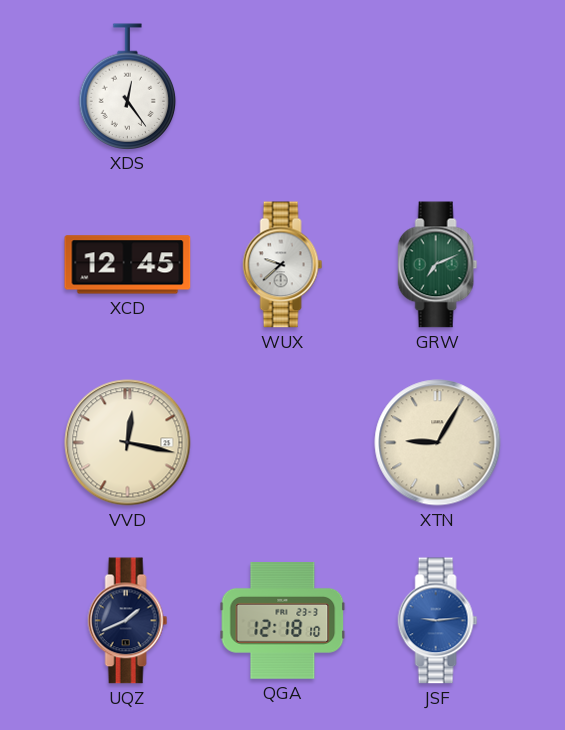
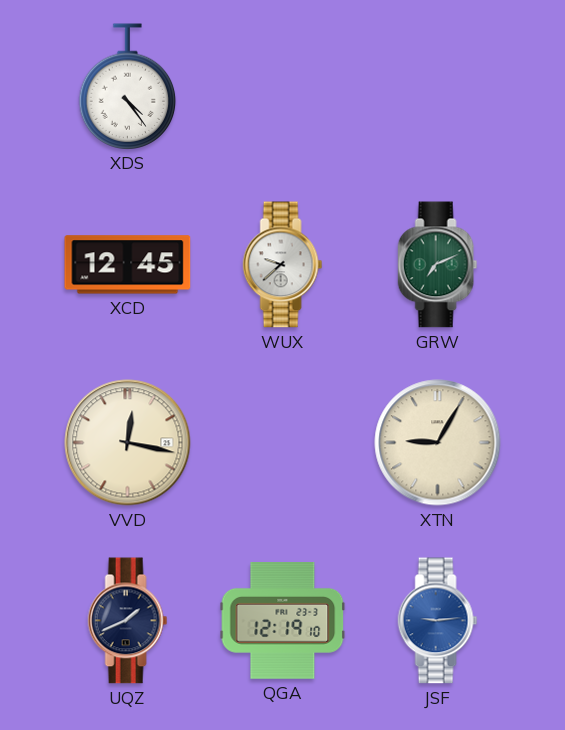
XDS: 12:24 -> 4:24 (128, 86)
QGA: 12:18 -> 12:19 (283, 621)
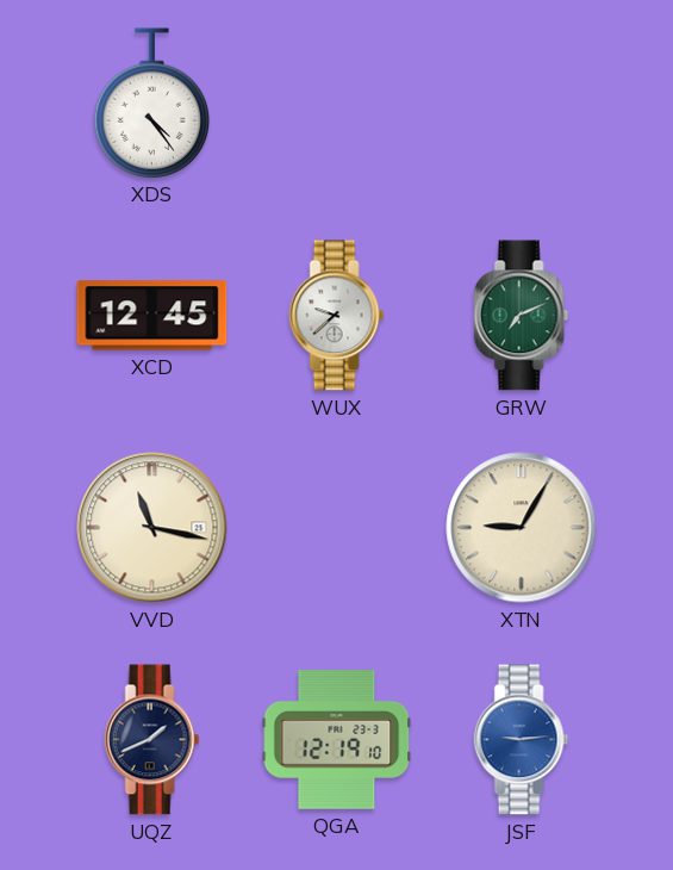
VVD: 12:17 -> 11:17 (152, 528)
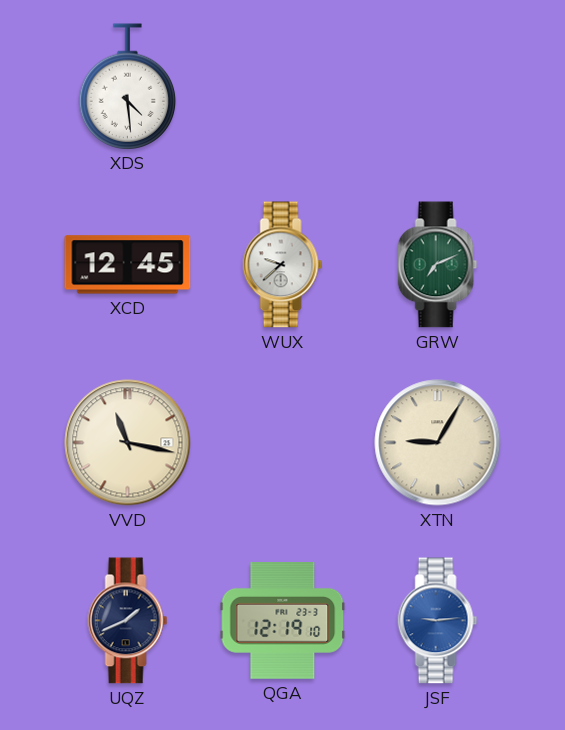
XDS: 4:24 -> 4:29 (128, 86)
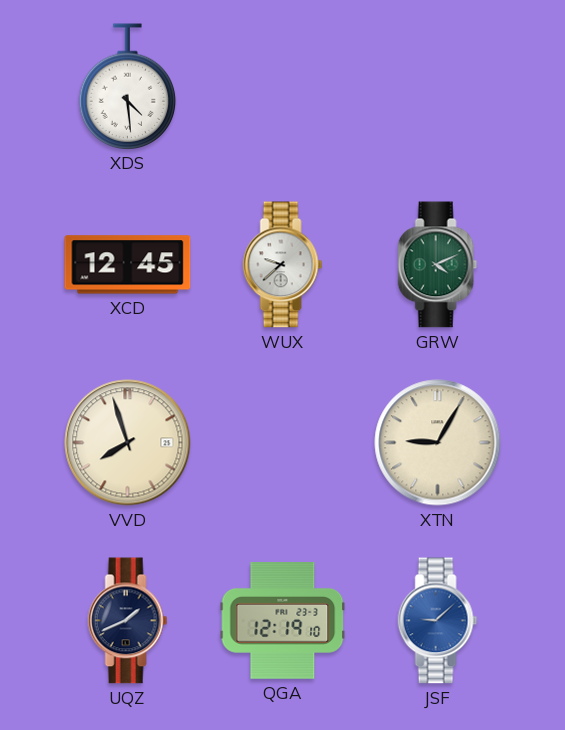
GRW: 7:11 -> 4:11 (438, 265)
VVD: 11:17 -> 7:57 (128, 443)
JSF: 9:14 -> 9:08 (438, 621)
